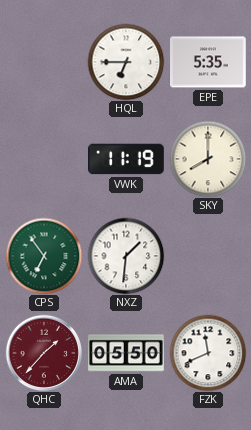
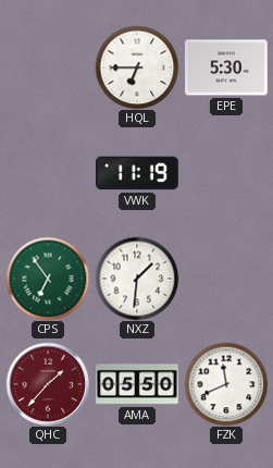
EPE: 5:35 -> 5:30 (227, 67)
SKY: 8:00 -> none (208, 159)
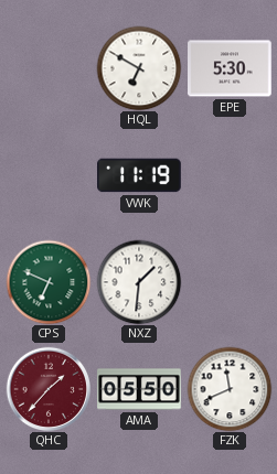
HQL: 6:45 -> 6:50 (139, 68)
CPS: 6:54 -> 6:49 (49, 282)
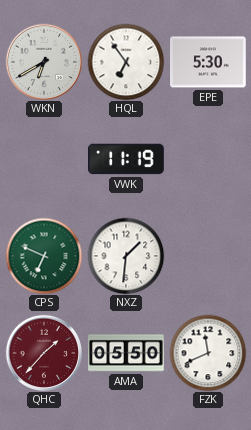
WKN: none -> 6:40 (44, 62)
HQL: 6:50 -> 6:54 (126, 62)
